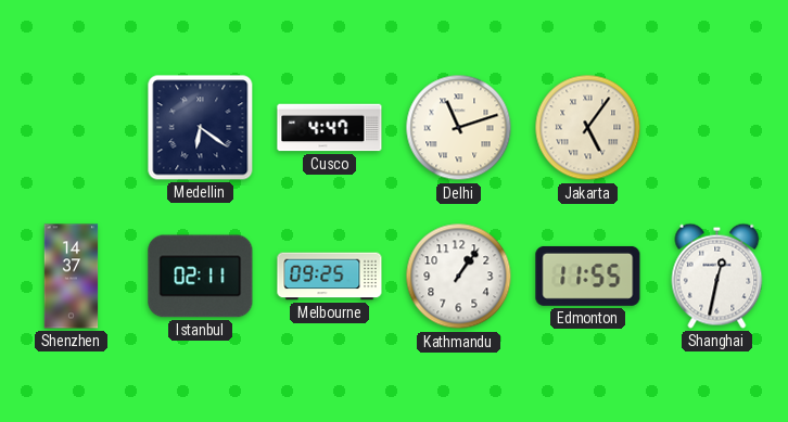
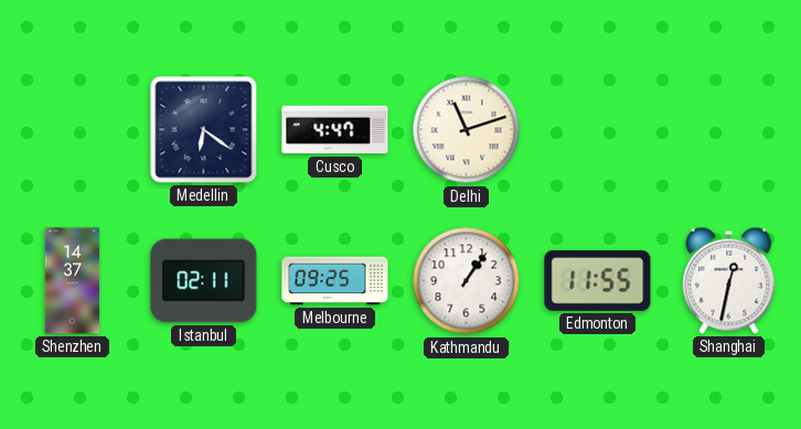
Jakarta: 5:06 -> none (588, 128)
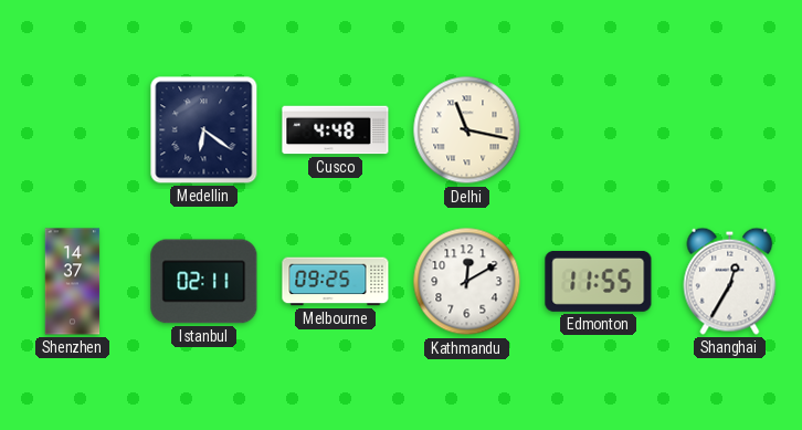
Cusco: 4:47 -> 4:48 (336, 130)
Delhi: 11:12 -> 11:17 (467, 130)
Kathmandu: 1:06 -> 12:10 (467, 282)
Shanghai: 12:32 -> 12:35 (730, 281)
